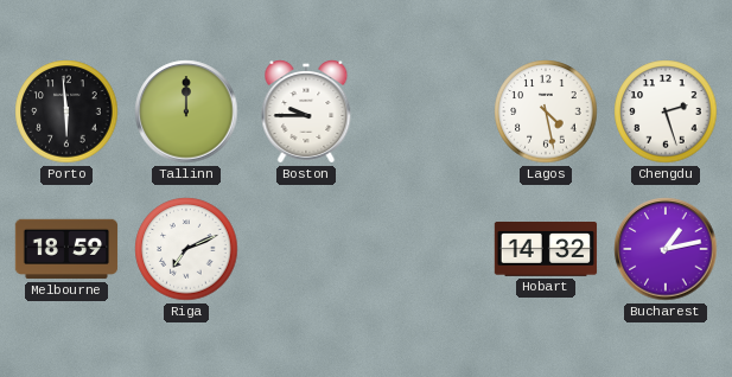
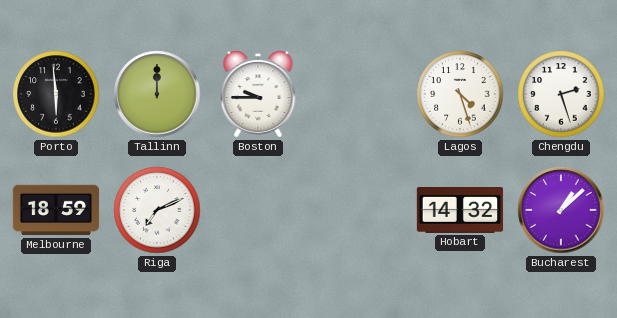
Lagos: 4:28 -> 4:27 (460, 94)
Bucharest: 1:13 -> 1:08 (561, 210)
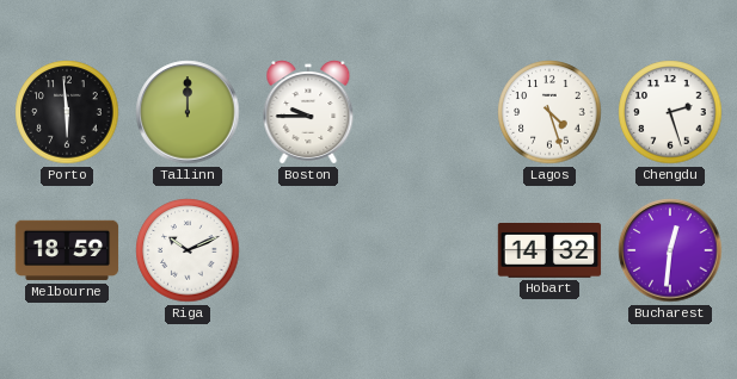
Riga: 7:11 -> 10:11 (188, 250)
Bucharest: 1:08 -> 12:31 (670, 250)
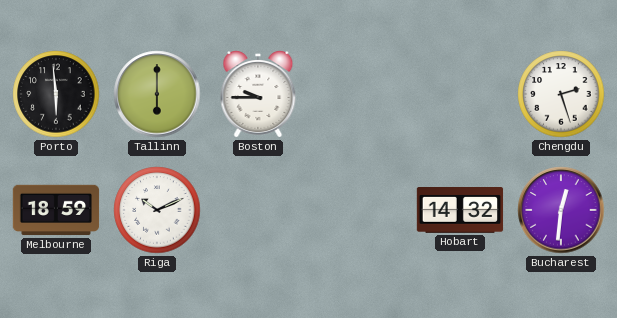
Tallinn: 12:00 -> 6:00 (157, 94)
Lagos: 4:27 -> none (549, 112)
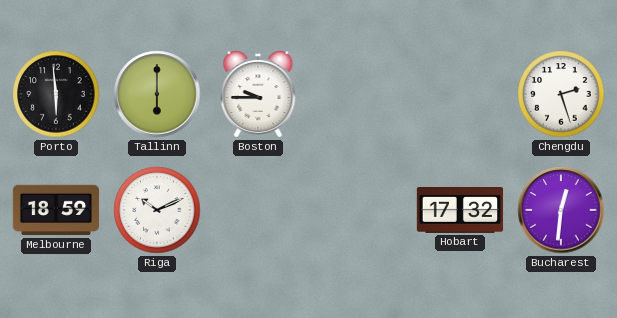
Hobart: 14:32 -> 17:32 (460, 211)
